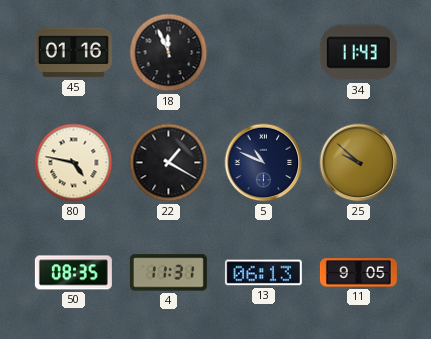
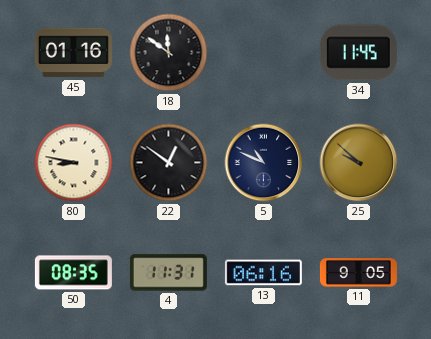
18: 11:56 -> 11:51 (169, 53)
34: 11:43 -> 11:45 (358, 53)
80: 4:47 -> 8:47 (74, 163)
22: 1:20 -> 12:51 (169, 163)
13: 06:13 -> 06:16 (263, 273)
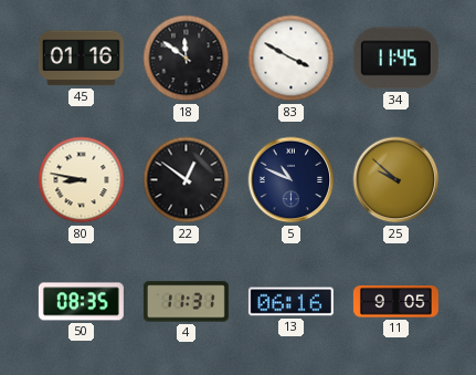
83: none -> 3:50 (292, 59)
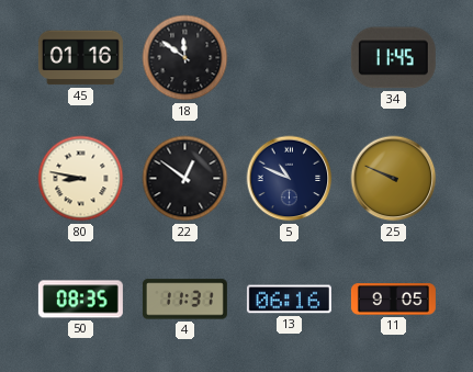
83: 3:50 -> none (292, 59)
25: 9:52 -> 9:49 (394, 179)
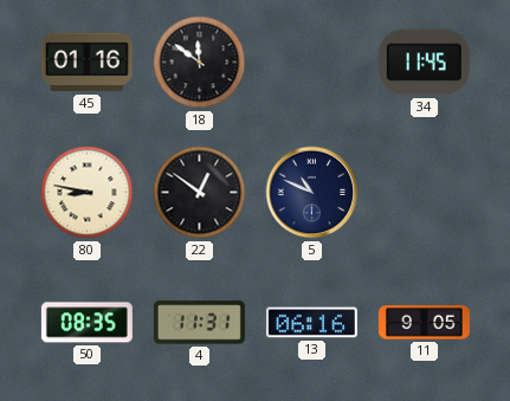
25: 9:49 -> none (394, 179)
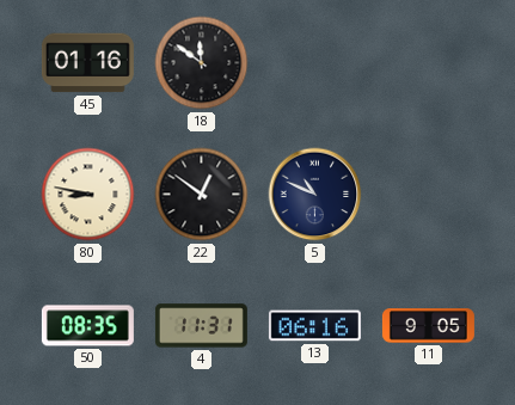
34: 11:45 -> none (424, 63)
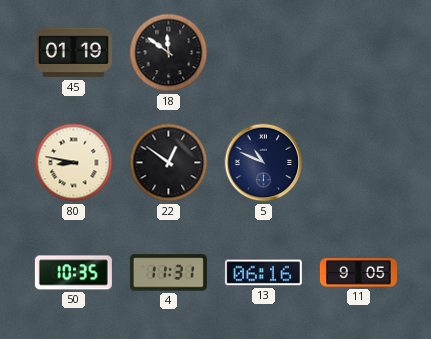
45: 01:16 -> 01:19 (73, 53)
50: 08:35 -> 10:35 (73, 273)
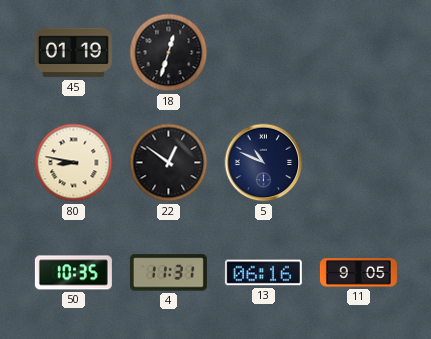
18: 11:51 -> 12:33 (169, 53)
